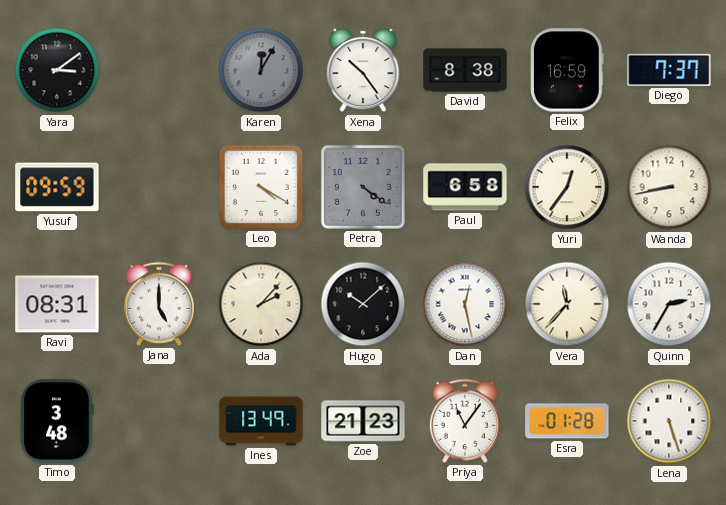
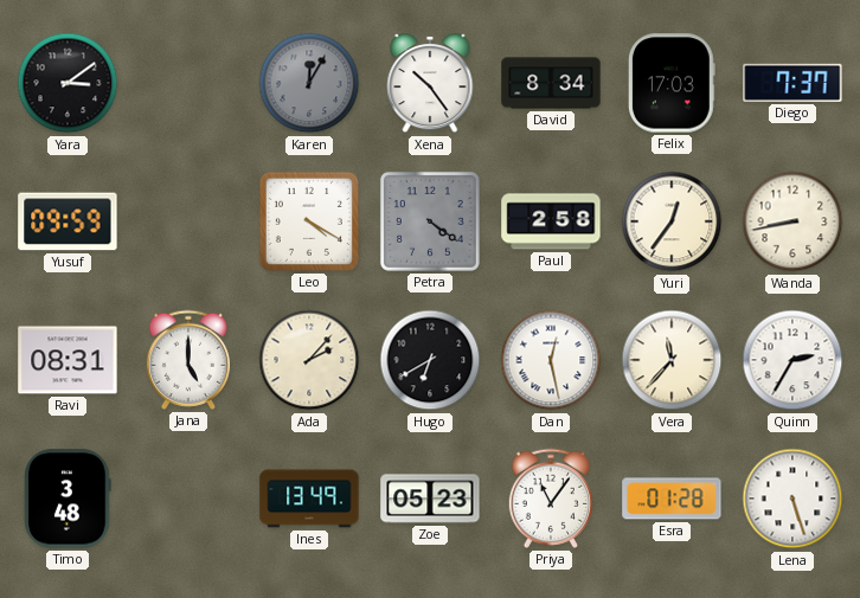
David: 8:38 -> 8:34 (551, 83)
Felix: 16:59 -> 17:03 (672, 83)
Paul: 6:58 -> 2:58 (551, 221)
Hugo: 10:08 -> 6:40 (430, 360)
Zoe: 21:23 -> 05:23 (430, 499)
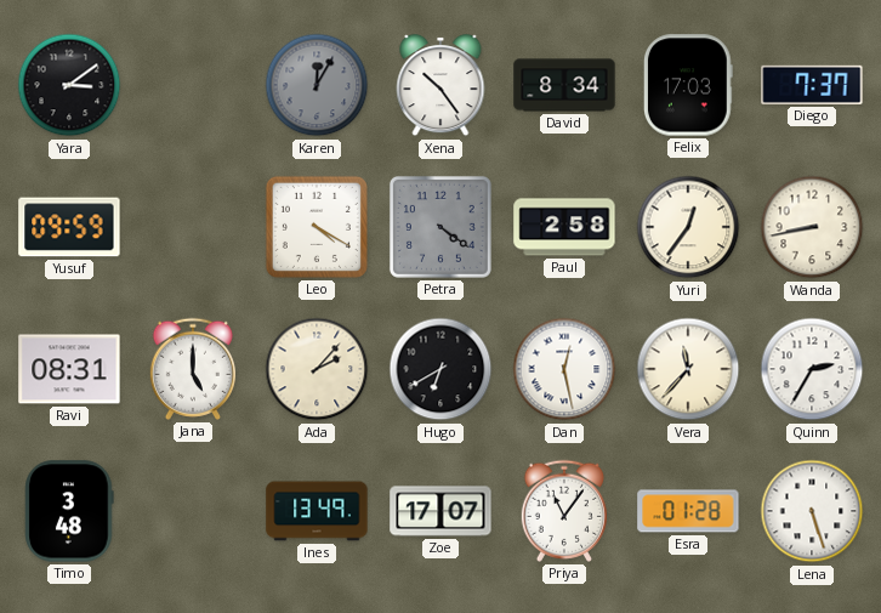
Zoe: 05:23 -> 17:07 (440, 511)
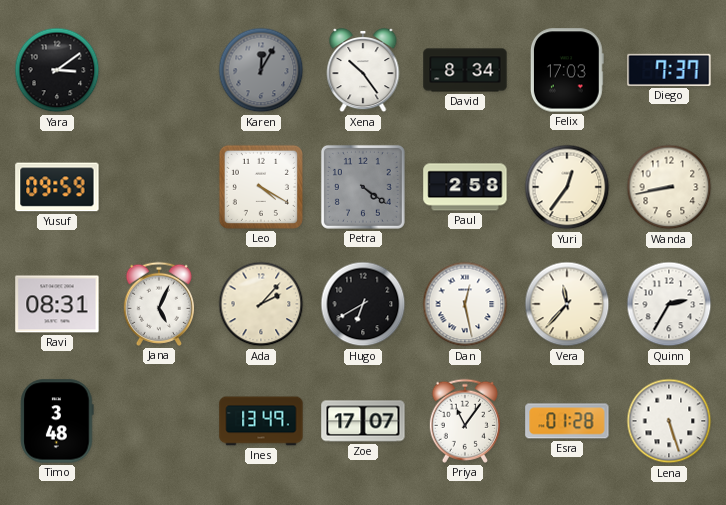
Jana: 5:00 -> 5:04 (158, 304)
